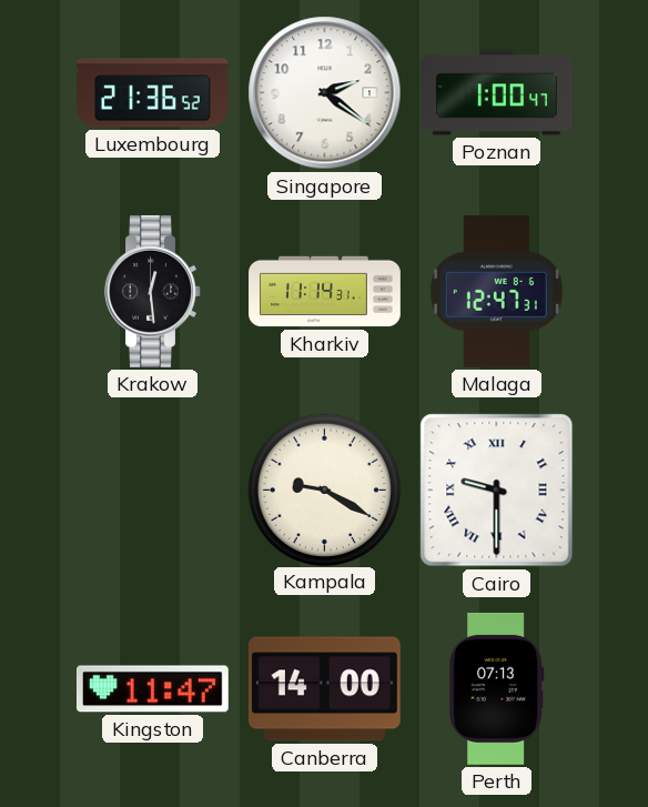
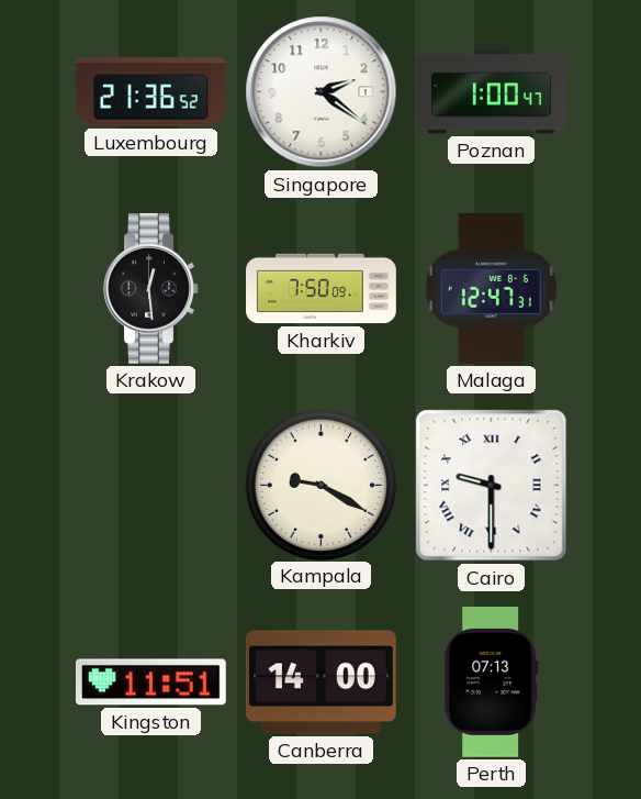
Kharkiv: 11:14 -> 7:50 (322, 289)
Kingston: 11:47 -> 11:51 (150, 683)
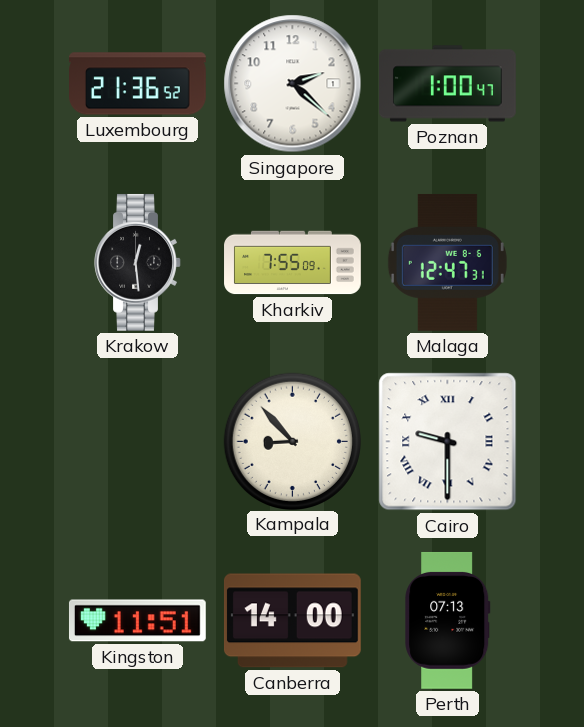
Singapore: 2:21 -> 2:22 (293, 84)
Kharkiv: 7:50 -> 7:55 (293, 263)
Kampala: 9:20 -> 8:53 (292, 441)
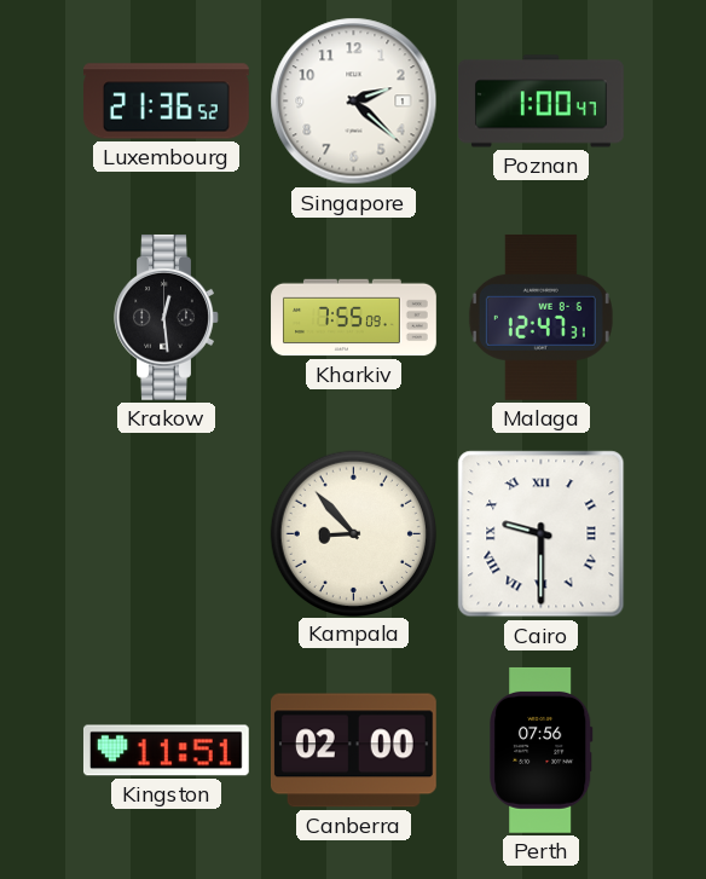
Canberra: 14:00 -> 02:00 (353, 751)
Perth: 07:13 -> 07:56 (542, 750)
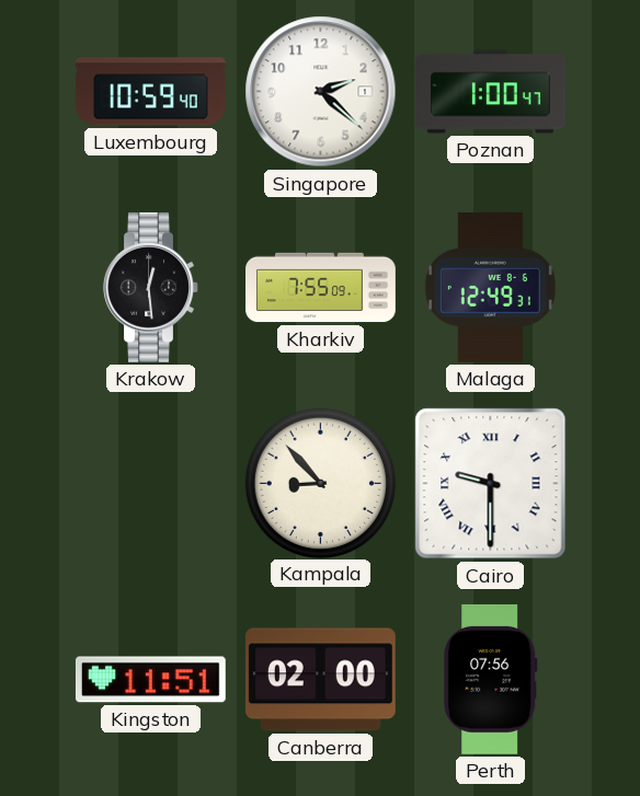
Luxembourg: 21:36 -> 10:59 (151, 92)
Malaga: 12:47 -> 12:49 (490, 287)
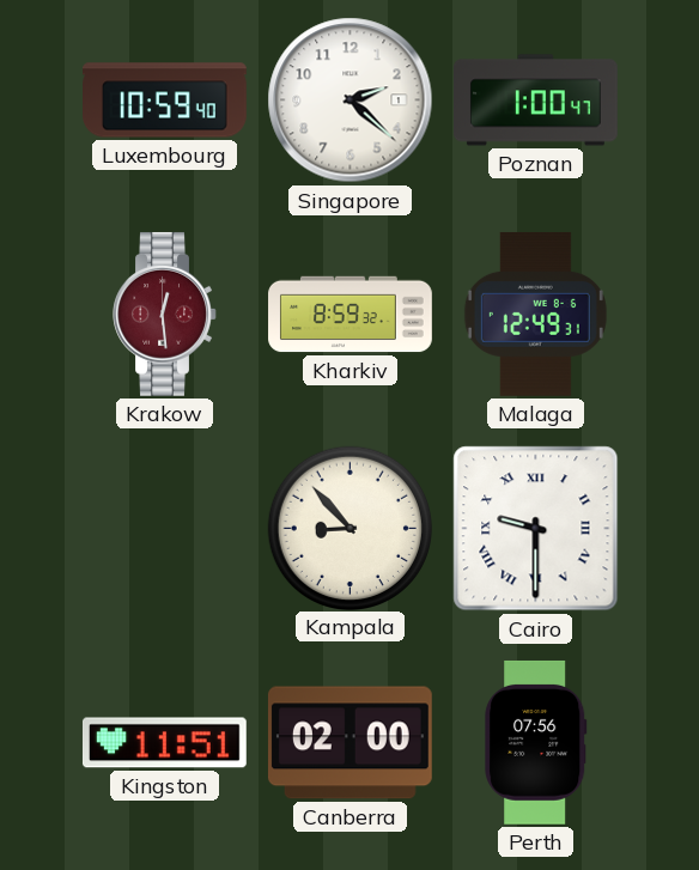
Krakow dial: black -> burgundy (165, 314)
Kharkiv: 7:55 -> 8:59 (351, 315)
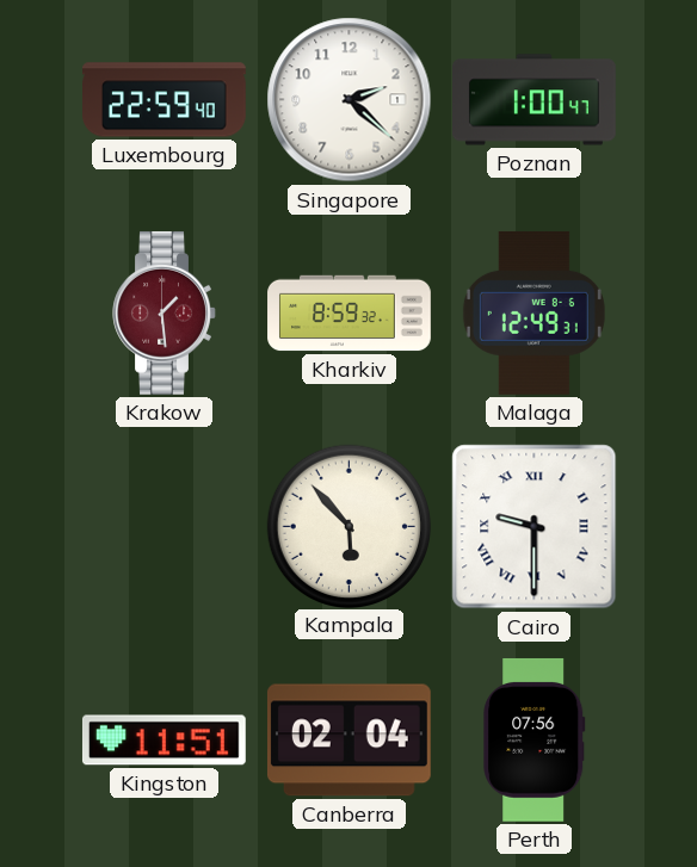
Luxembourg: 10:59 -> 22:59 (165, 100)
Krakow: 12:29 -> 1:29 (165, 312)
Kampala: 8:53 -> 5:53 (348, 526)
Canberra: 02:00 -> 02:04 (348, 741)
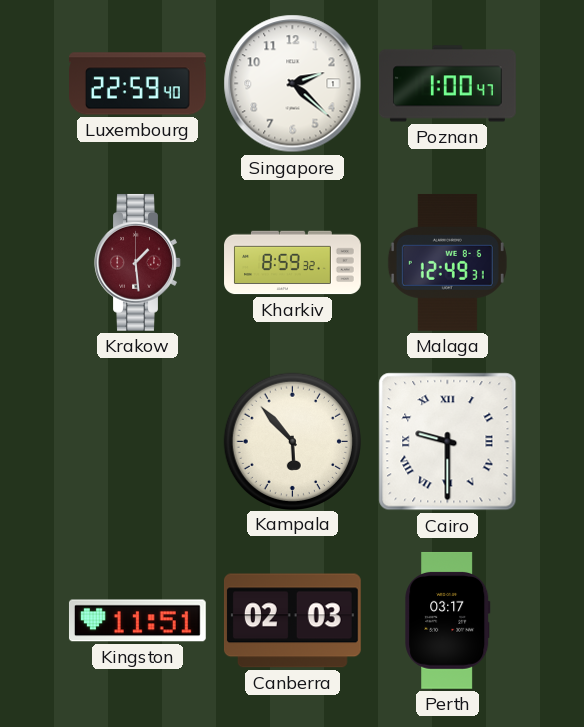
Canberra: 02:04 -> 02:03 (292, 621)
Perth: 07:56 -> 03:17 (448, 620)
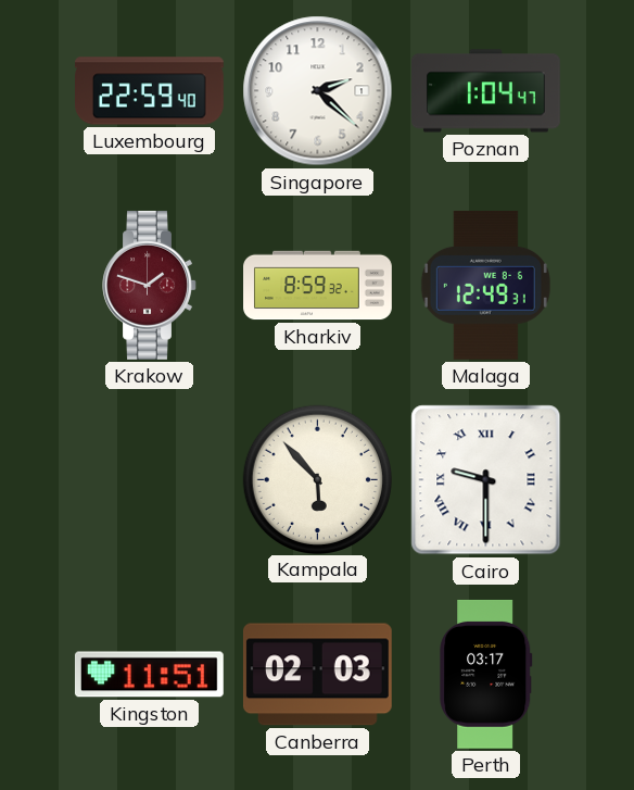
Poznan: 1:00 -> 1:04 (486, 91)
Krakow: 1:29 -> 1:48 (150, 285)
